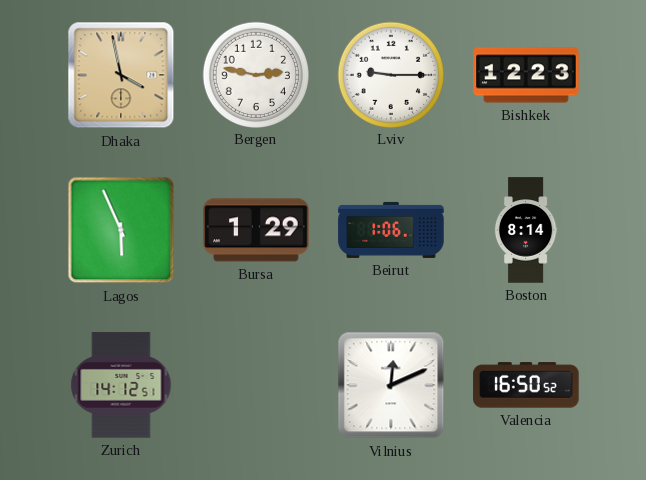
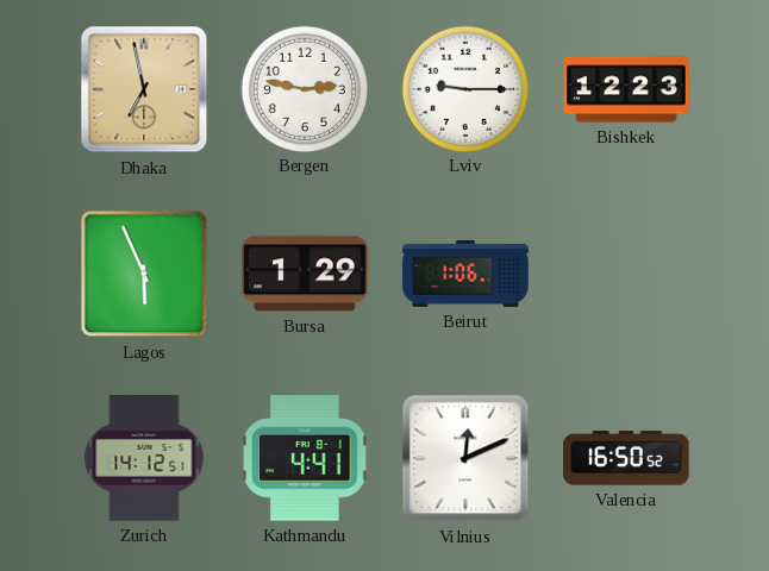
Dhaka: 3:58 -> 6:58 (144, 89)
Boston: 8:14 -> none (526, 230)
Kathmandu: none -> 4:41 (305, 458)
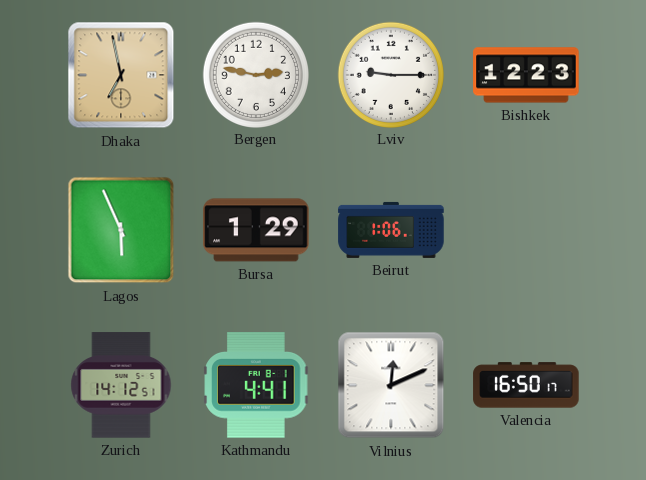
Valencia: 16:50:52 -> 16:50:17 (526, 385)
